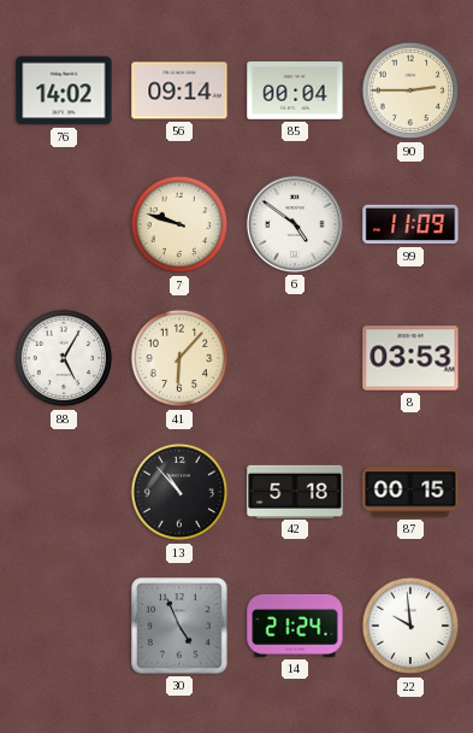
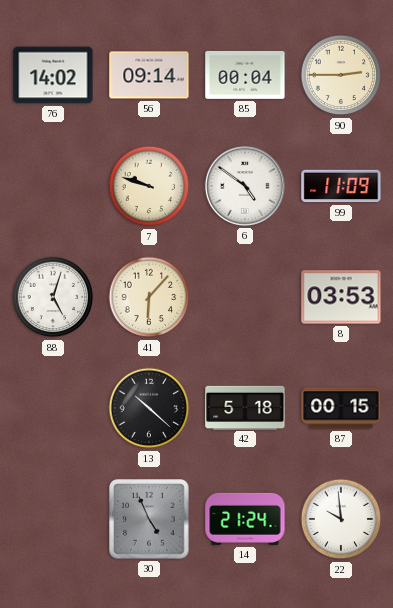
88: 5:05 -> 5:03 (53, 297)
13: 10:53 -> 10:22 (149, 408)
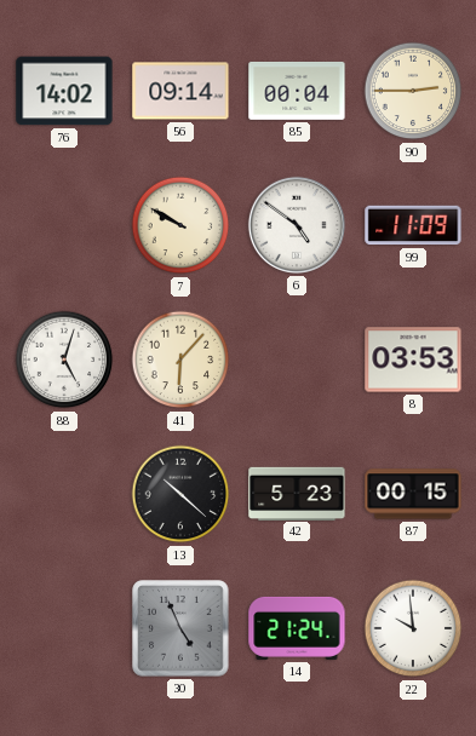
7: 9:48 -> 9:50 (180, 225)
42: 5:18 -> 5:23 (297, 493)
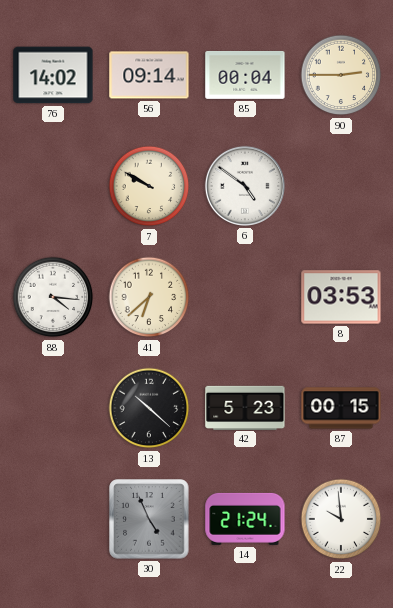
99: 11:09 -> none (413, 225)
88: 5:03 -> 4:16 (53, 297)
41: 6:07 -> 6:38 (149, 297)
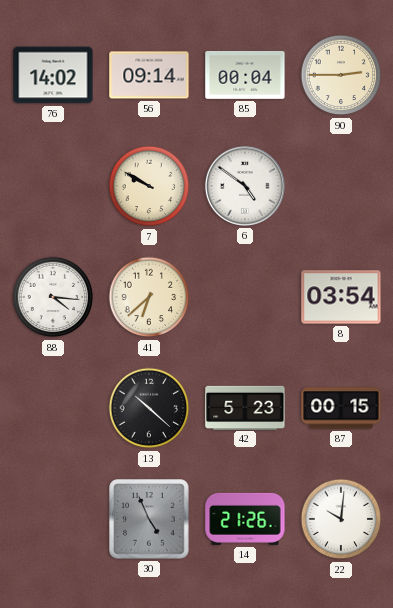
8: 03:53 -> 03:54 (341, 297)
14: 21:24 -> 21:26 (245, 519)
22: 9:59 -> 10:01 (341, 519)
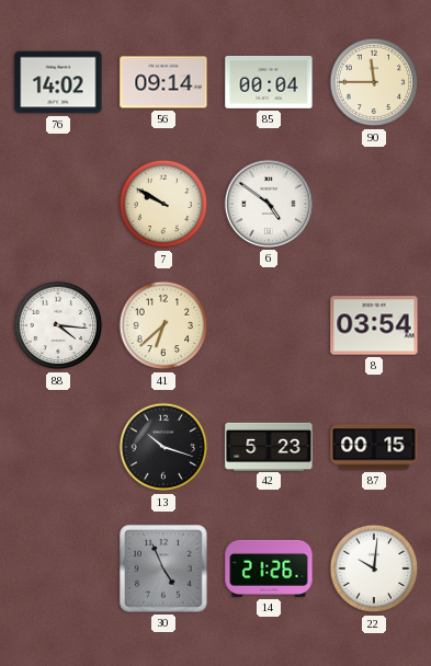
90: 2:45 -> 11:45 (374, 82)
13: 10:22 -> 10:18 (163, 447)
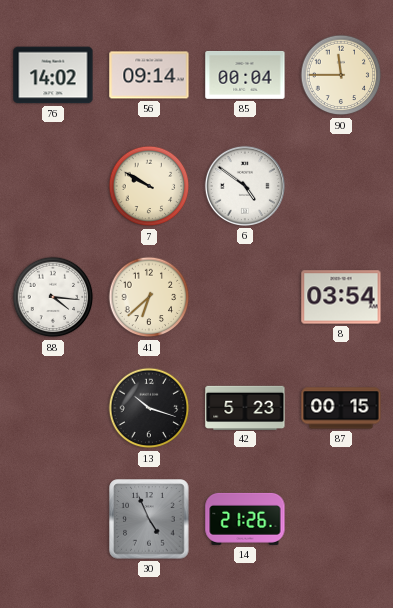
22: 10:01 -> none (374, 569)
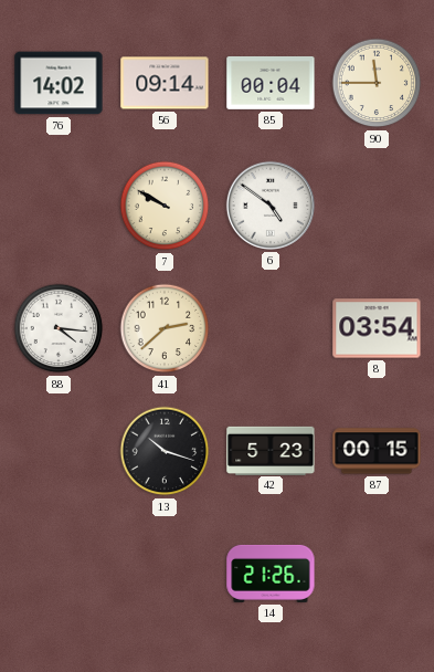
41: 6:38 -> 2:38 (165, 328)
30: 4:56 -> none (149, 519)
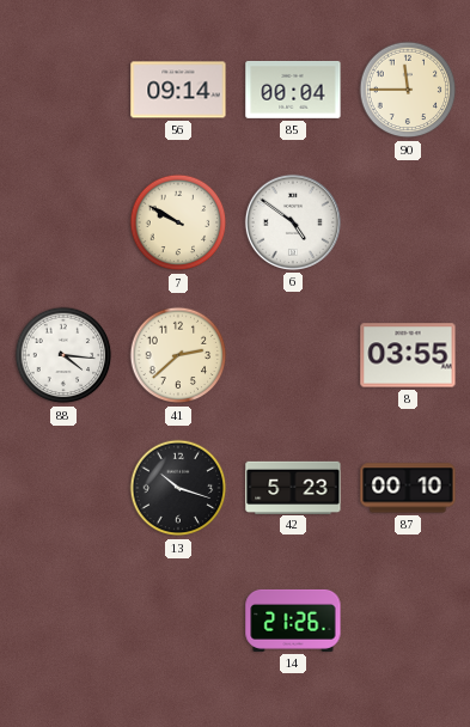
76: 14:02 -> none (59, 83)
8: 03:54 -> 03:55 (408, 355)
87: 00:15 -> 00:10 (408, 488)
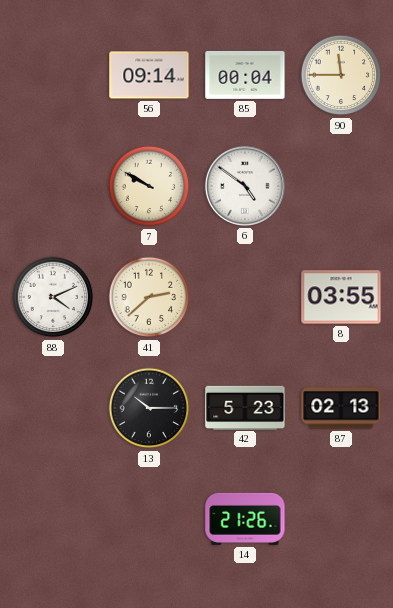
88: 4:16 -> 4:11 (53, 297)
13: 10:18 -> 10:15 (149, 408)
87: 00:10 -> 02:13 (341, 408)
